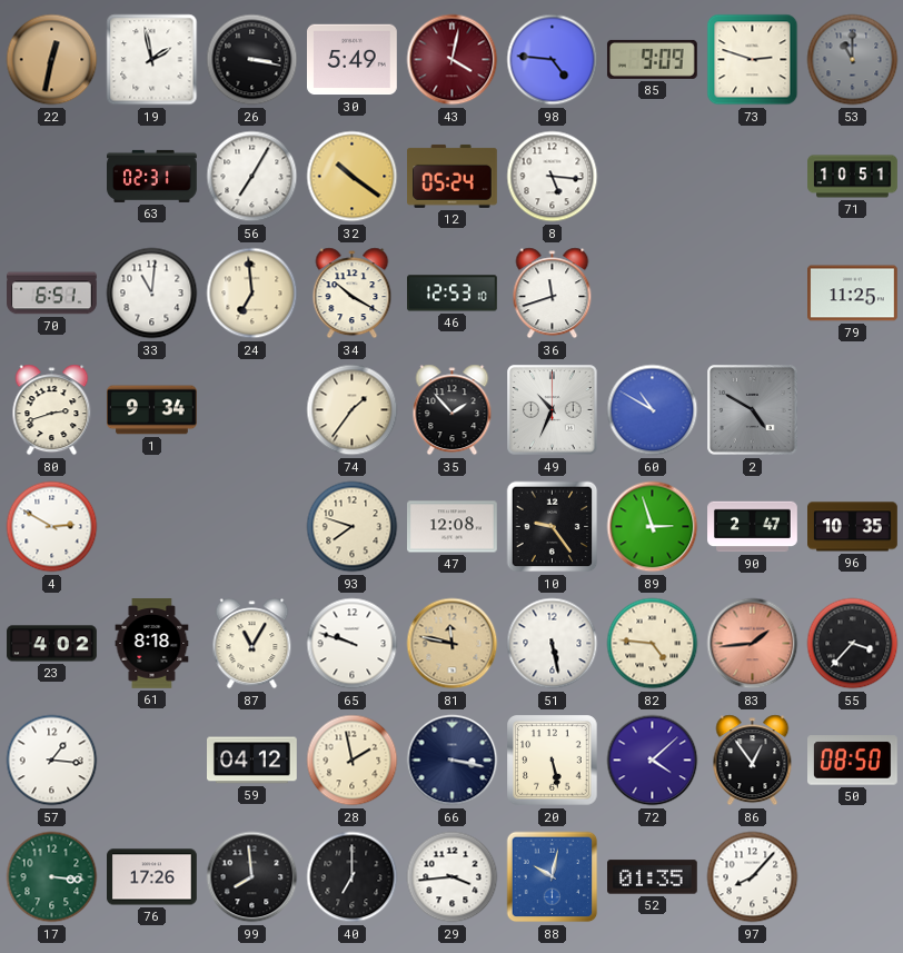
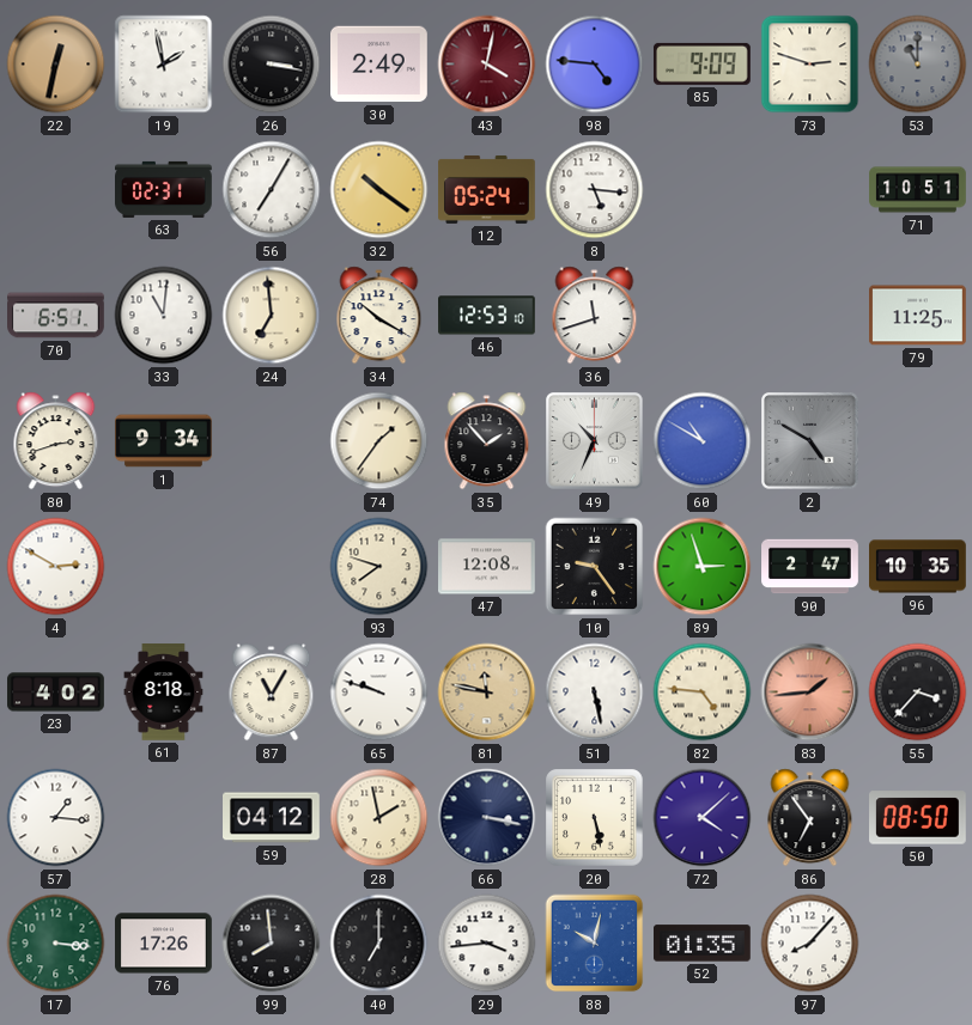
30: 5:49 -> 2:49 (379, 65)
86: 12:54 -> 6:54 (810, 818)
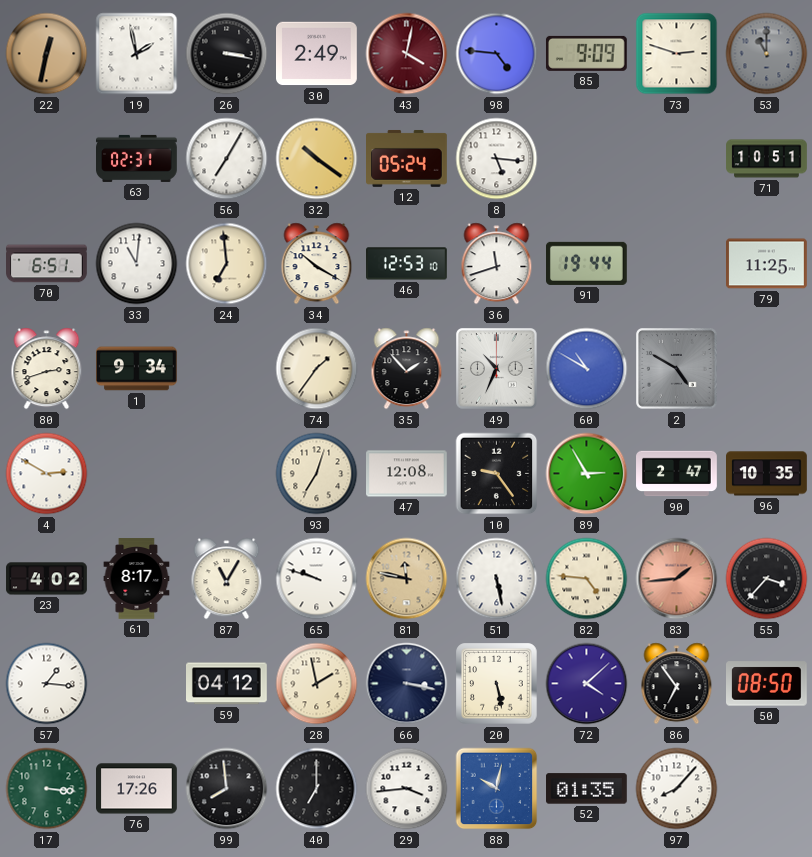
91: none -> 19:44 (587, 263)
93: 7:48 -> 7:03 (317, 474)
89: 2:57 -> 2:55 (587, 474)
61: 8:18 -> 8:17 (137, 579)
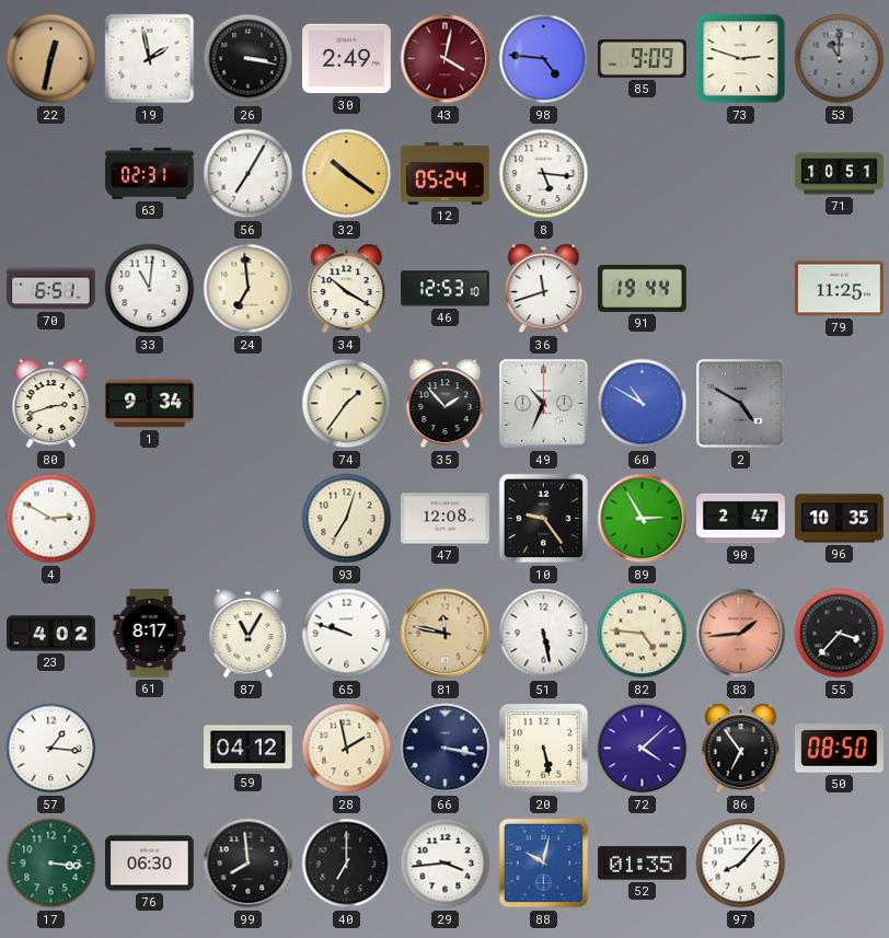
76: 17:26 -> 06:30 (150, 864)
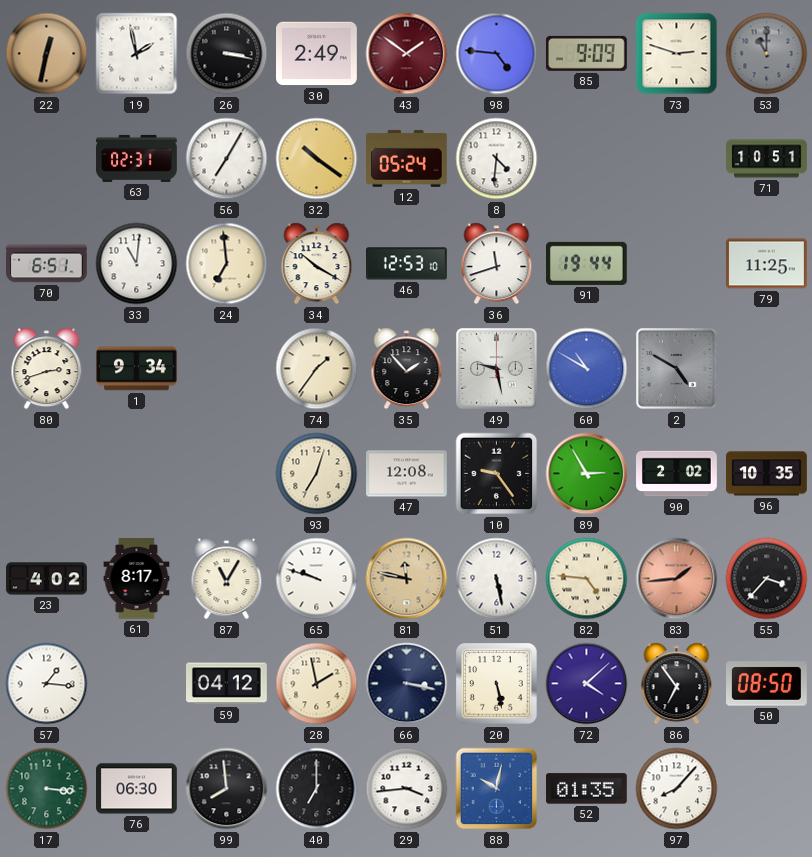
43: 4:02 -> 1:51 (407, 54)
8: 5:16 -> 4:31 (497, 159)
49: 10:34 -> 9:28 (497, 369)
4: 2:50 -> none (51, 519)
90: 2:47 -> 2:02 (677, 474)
